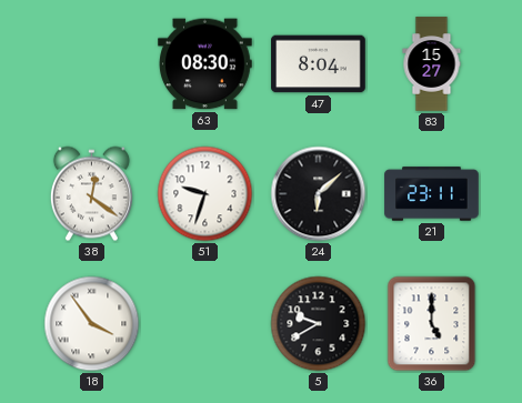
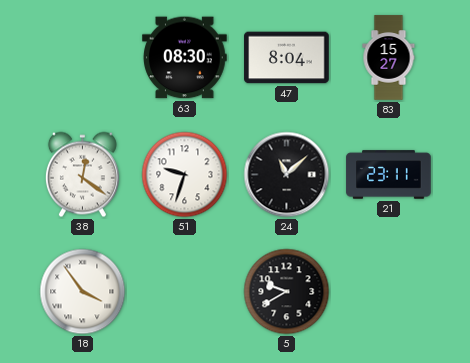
24: 6:08 -> 11:08 (287, 175)
36: 5:00 -> none (432, 324)
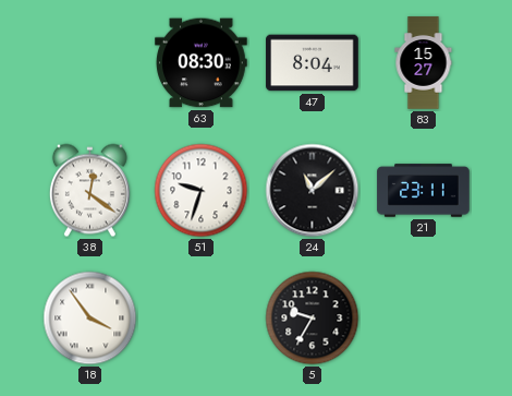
5: 9:40 -> 9:35 (313, 319)
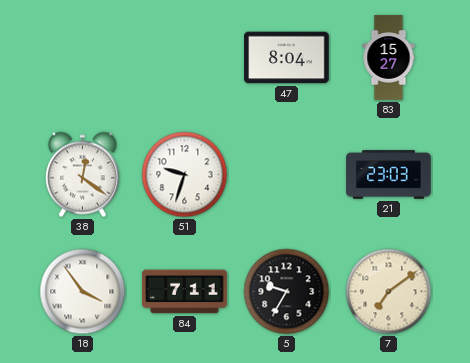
63: 08:30 -> none (202, 63)
24: 11:08 -> none (313, 191)
21: 23:11 -> 23:03 (389, 175)
84: none -> 7:11 (185, 292)
7: none -> 7:09 (389, 292)
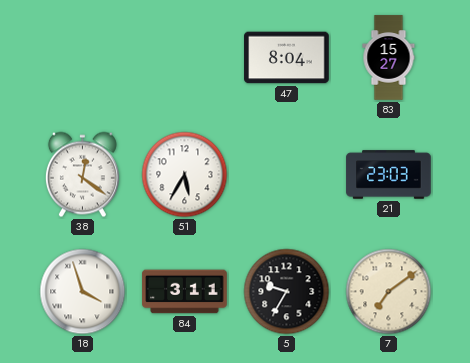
51: 9:33 -> 5:35 (185, 175)
18: 3:54 -> 3:57 (83, 292)
84: 7:11 -> 3:11 (185, 292)
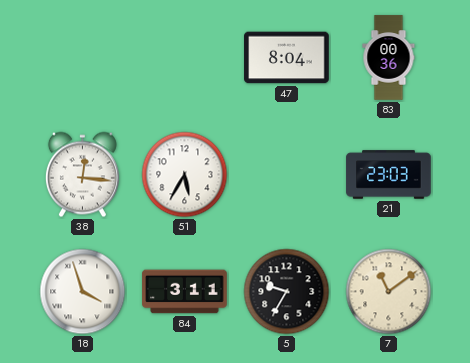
83: 15:27 -> 00:36 (389, 58)
38: 12:21 -> 12:16 (82, 175)
7: 7:09 -> 11:09 (389, 292)
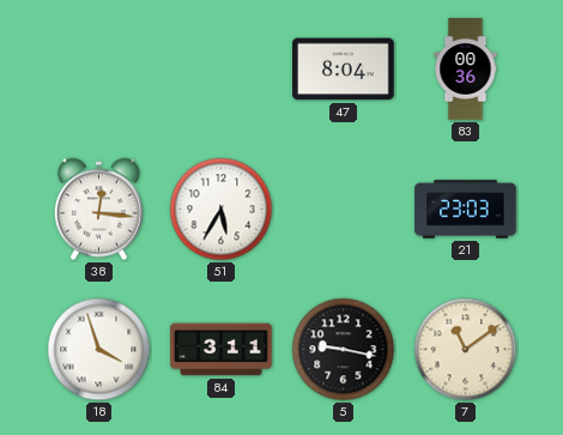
5: 9:35 -> 9:17 (344, 350)
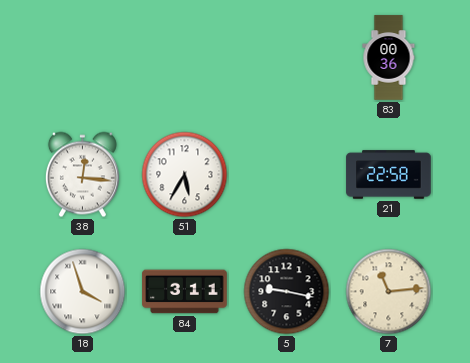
47: 8:04 -> none (344, 70)
21: 23:03 -> 22:58 (389, 175)
7: 11:09 -> 11:14 (389, 292)
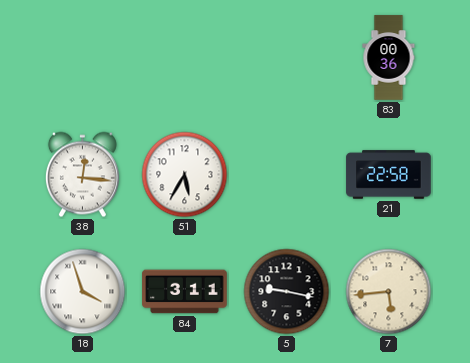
7: 11:14 -> 5:44 (389, 292)
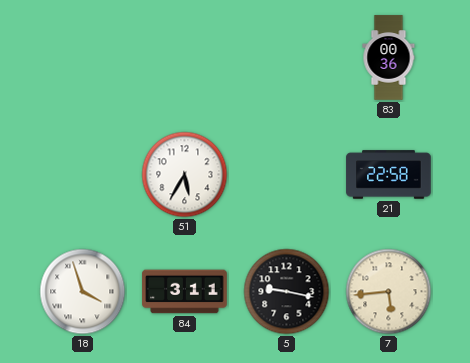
38: 12:16 -> none (82, 175)
